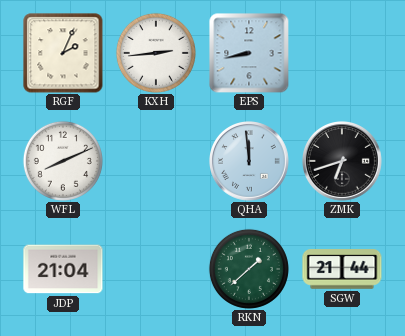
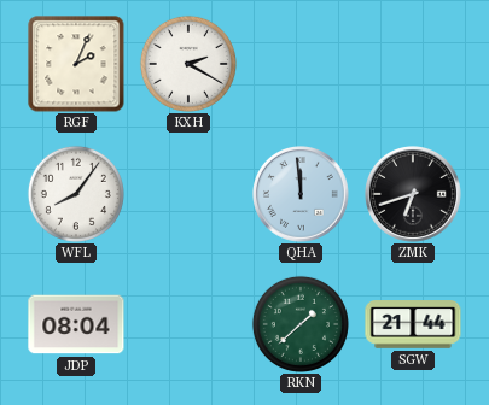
KXH: 2:44 -> 2:20 (188, 64)
EPS: 8:43 -> none (249, 53)
WFL: 8:11 -> 8:06 (76, 194)
JDP: 21:04 -> 08:04 (76, 324)
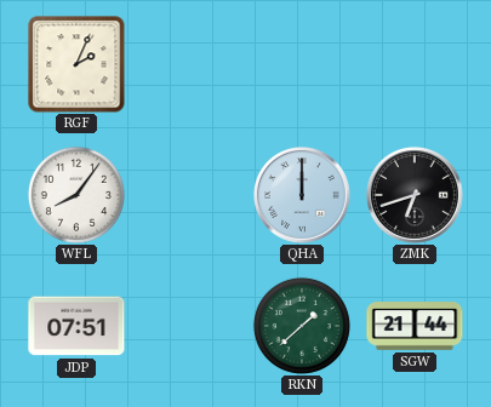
KXH: 2:20 -> none (188, 64)
QHA: 11:59 -> 12:00 (303, 196)
JDP: 08:04 -> 07:51 (76, 326)
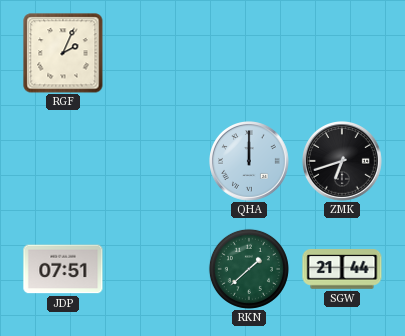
WFL: 8:06 -> none (76, 195)
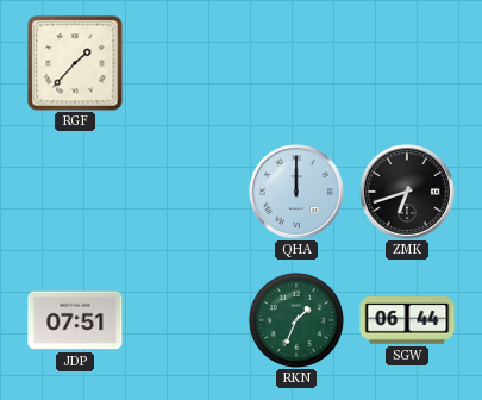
RGF: 2:04 -> 1:37 (75, 63)
RKN: 1:38 -> 1:34 (296, 320)
SGW: 21:44 -> 06:44 (407, 320)
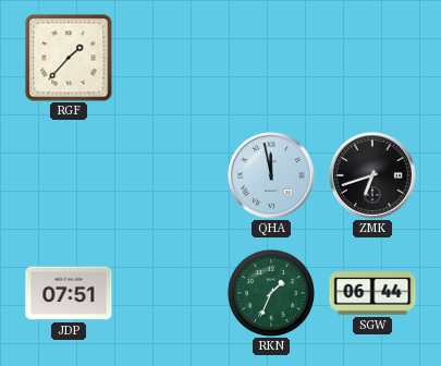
QHA: 12:00 -> 11:58 (272, 176)
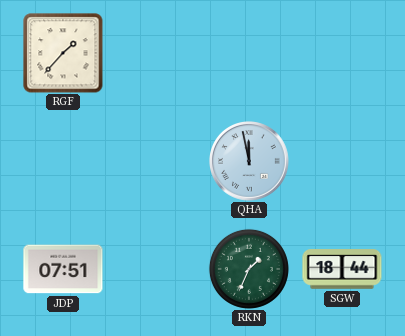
ZMK: 6:42 -> none (373, 176)
SGW: 06:44 -> 18:44 (342, 269)
